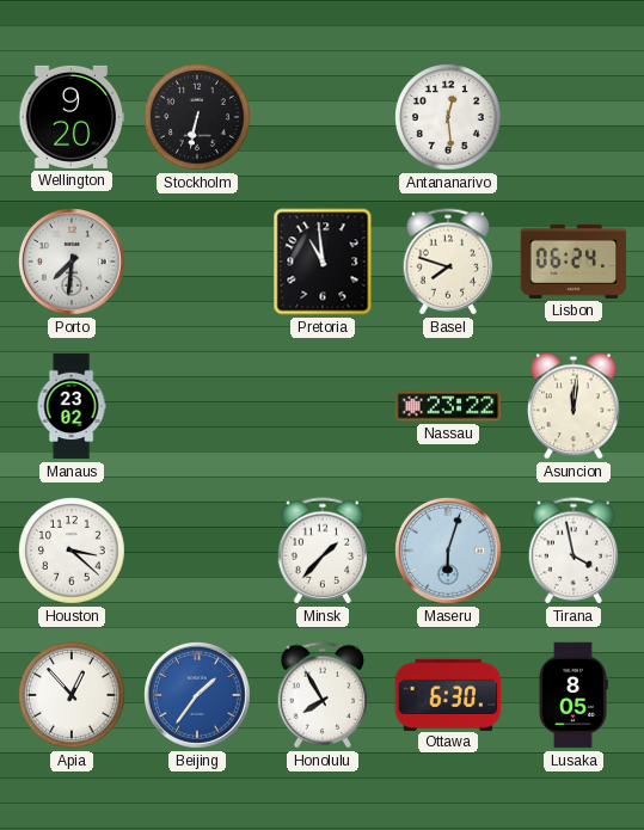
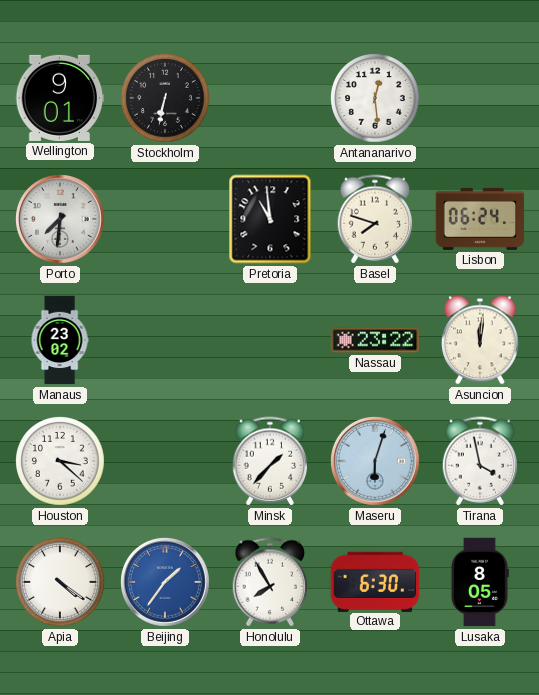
Wellington: 9:20 -> 9:01 (60, 98)
Apia: 12:53 -> 4:21 (61, 583)
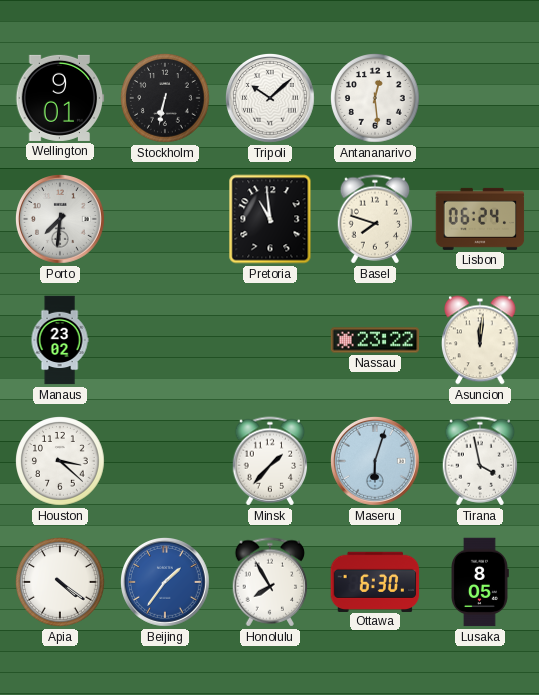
Tripoli: none -> 10:08 (271, 99)
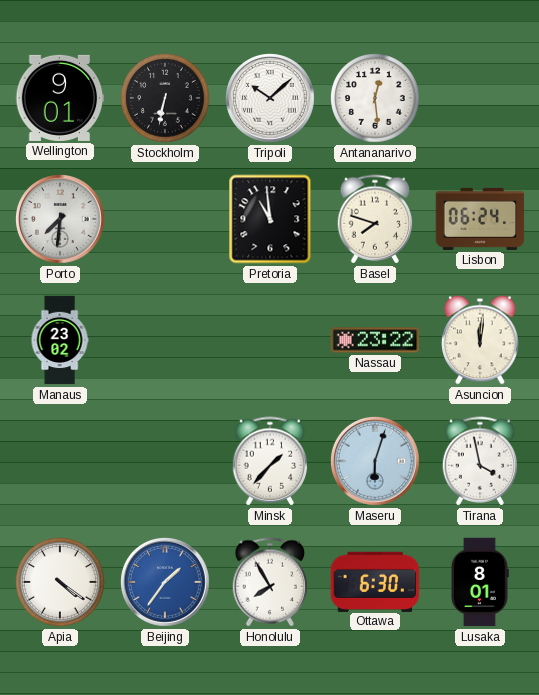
Houston: 3:22 -> none (61, 462)
Lusaka: 8:05 -> 8:01 (480, 582)
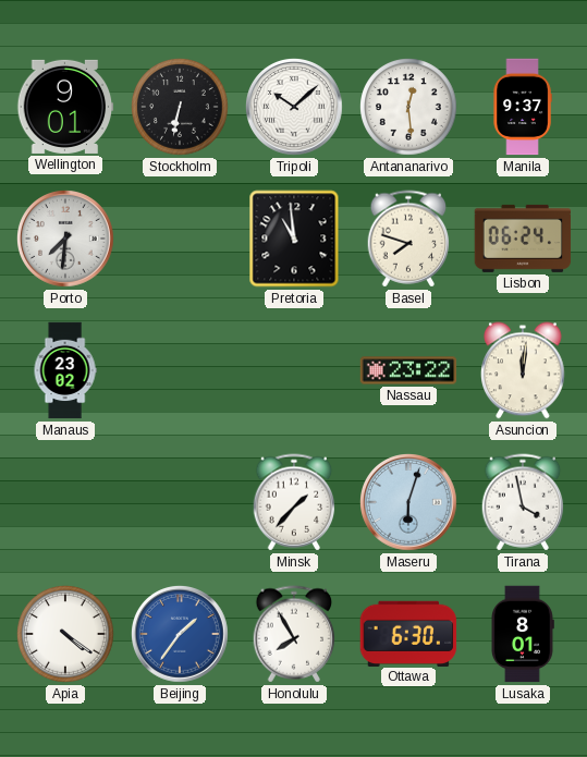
Manila: none -> 9:37 (523, 107)
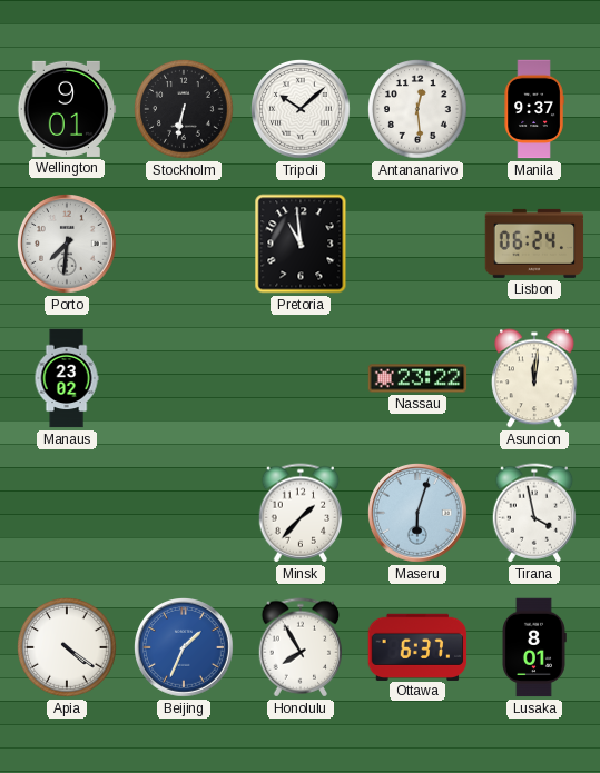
Basel: 7:48 -> none (408, 239)
Beijing: 1:36 -> 1:34 (185, 648)
Ottawa: 6:30 -> 6:37 (417, 646)
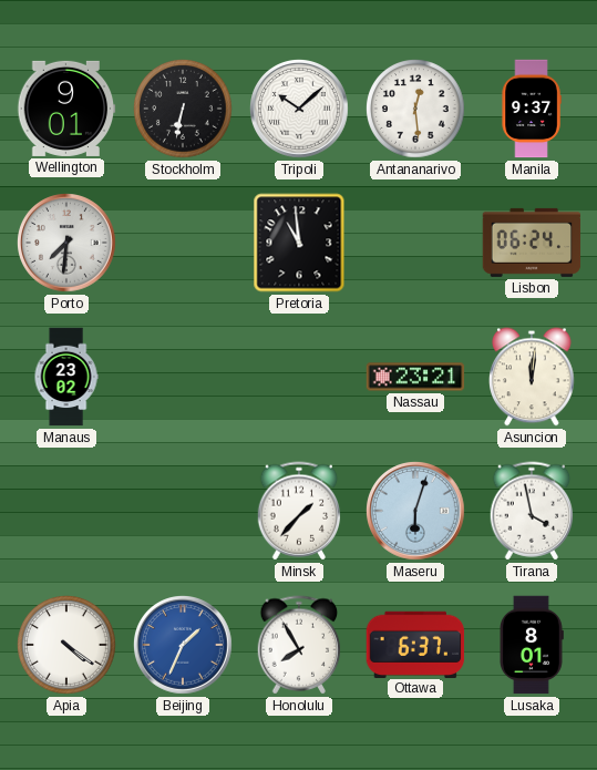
Nassau: 23:22 -> 23:21 (415, 377)
